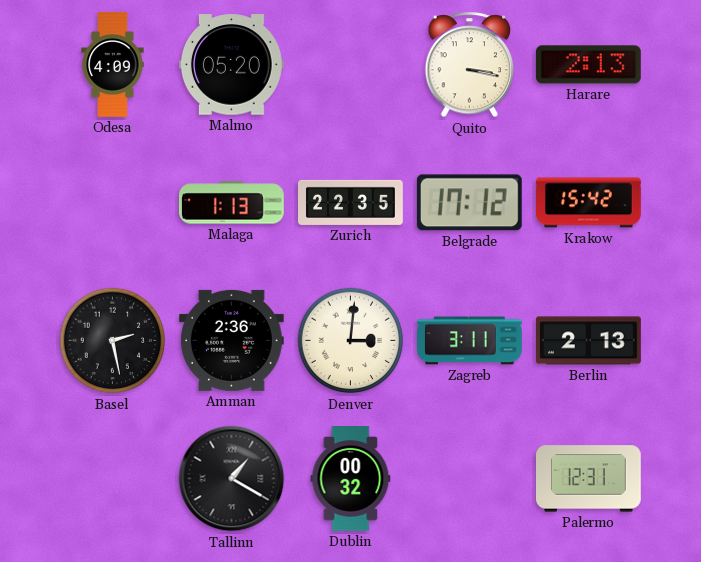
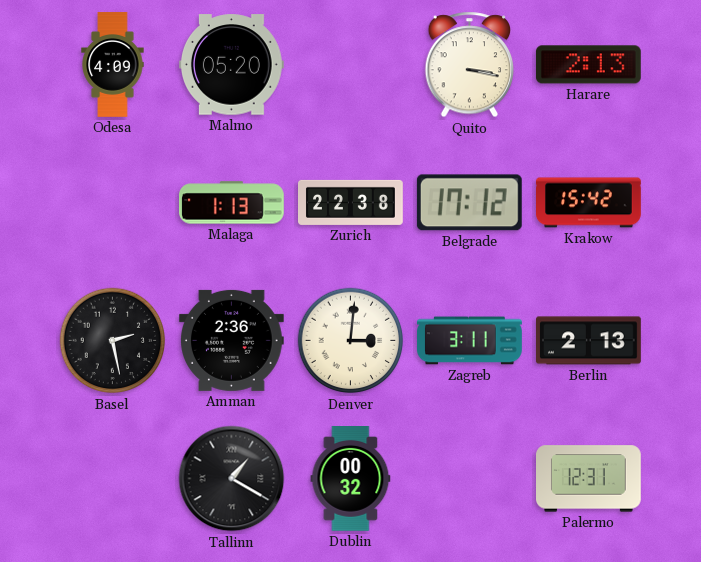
Zurich: 22:35 -> 22:38 (351, 202)
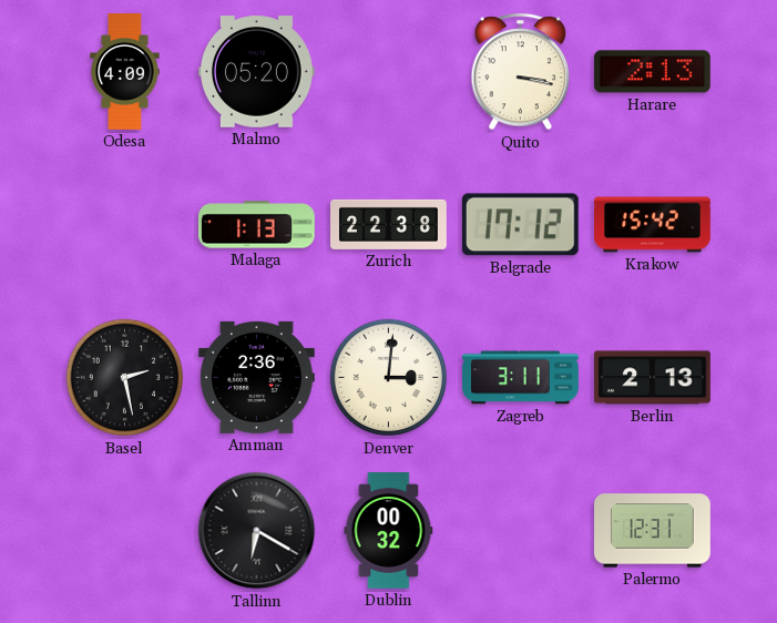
Tallinn: 1:20 -> 6:20 (257, 531)
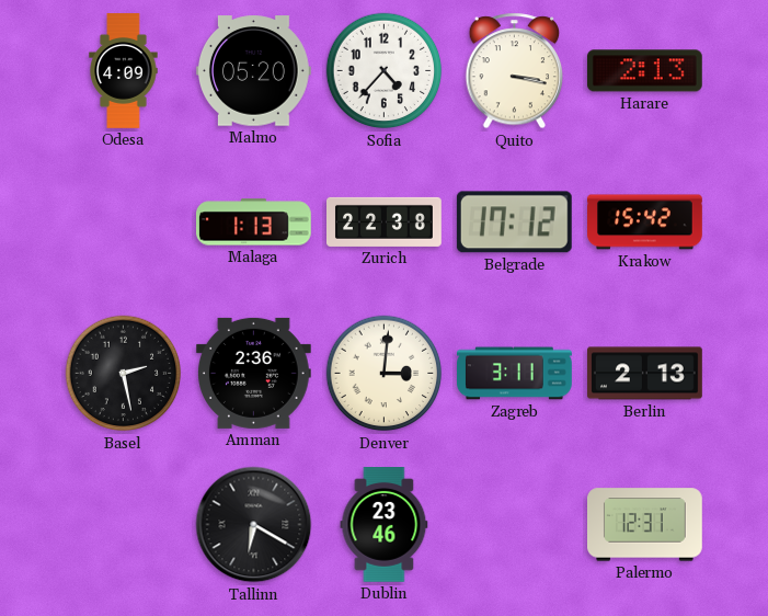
Sofia: none -> 4:37 (385, 71)
Dublin: 00:32 -> 23:46 (385, 525)
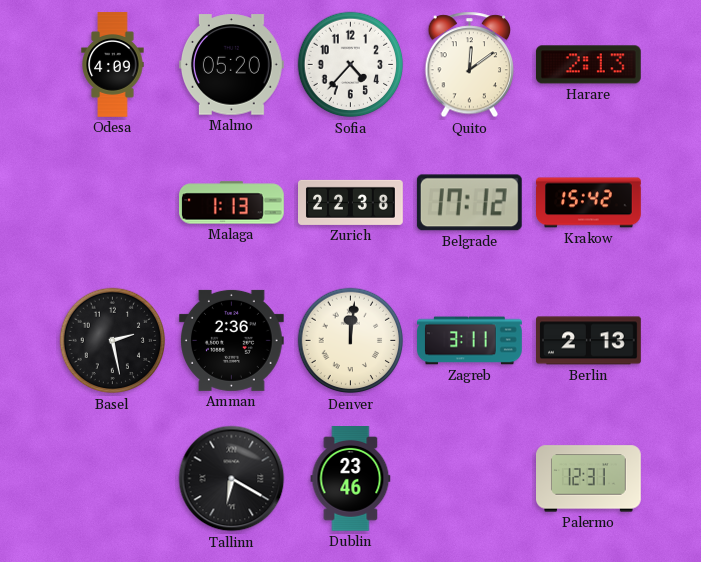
Quito: 3:17 -> 12:09 (470, 65)
Denver: 3:01 -> 12:01 (351, 341)
